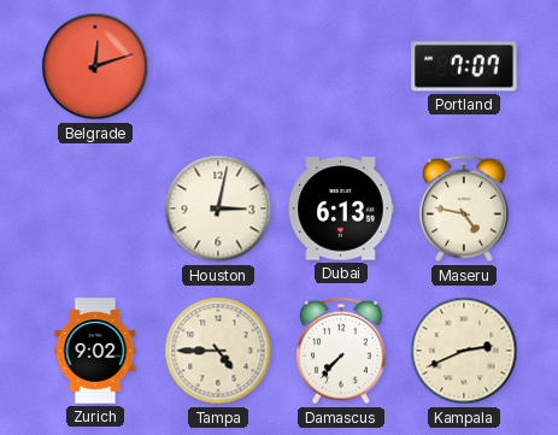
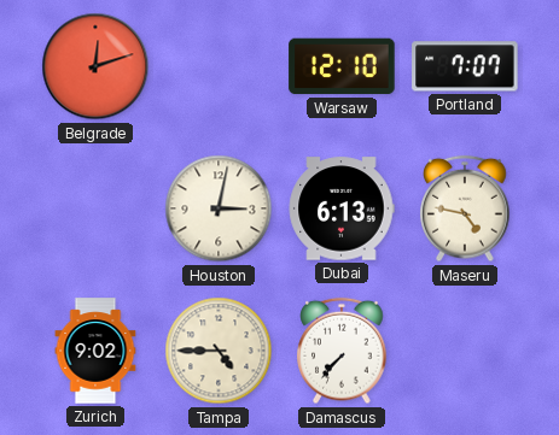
Warsaw: none -> 12:10 (342, 66)
Kampala: 2:41 -> none (464, 351)
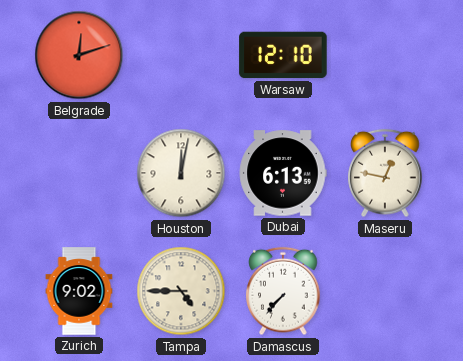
Portland: 7:07 -> none (465, 66)
Houston: 3:02 -> 12:02 (181, 173)
Maseru: 4:47 -> 12:47 (385, 173)
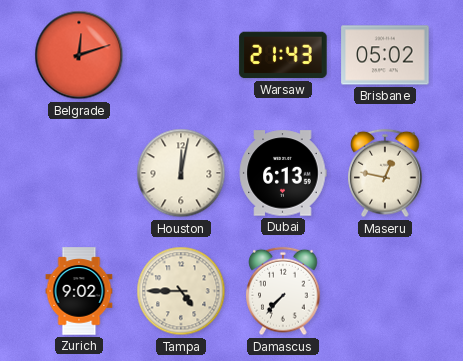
Warsaw: 12:10 -> 21:43 (283, 55)
Brisbane: none -> 05:02 (385, 55)
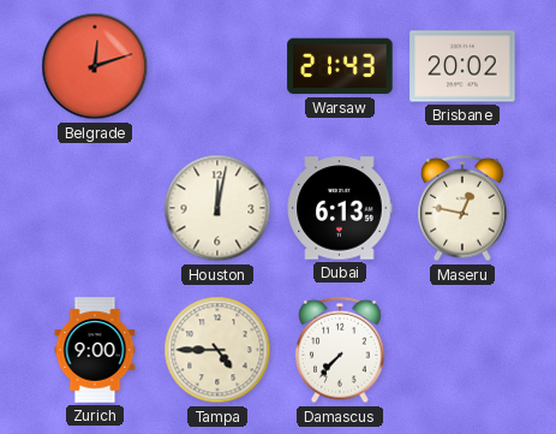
Brisbane: 05:02 -> 20:02 (462, 66)
Zurich: 9:02 -> 9:00 (95, 350)
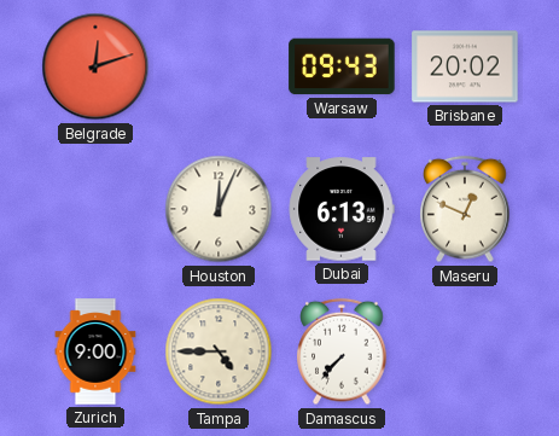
Warsaw: 21:43 -> 09:43 (342, 66)
Houston: 12:02 -> 12:04 (219, 209)
Maseru: 12:47 -> 12:49 (465, 209)
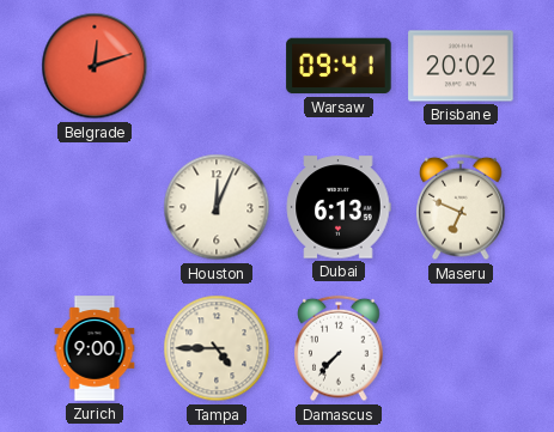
Warsaw: 09:43 -> 09:41 (339, 66)
Maseru: 12:49 -> 6:49 (461, 207)
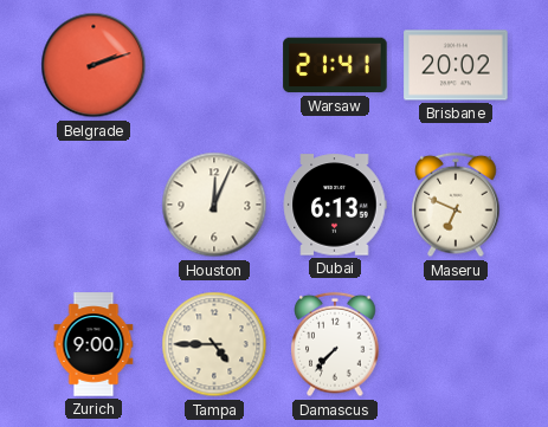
Belgrade: 12:12 -> 2:12 (94, 65)
Warsaw: 09:41 -> 21:41 (335, 65)
